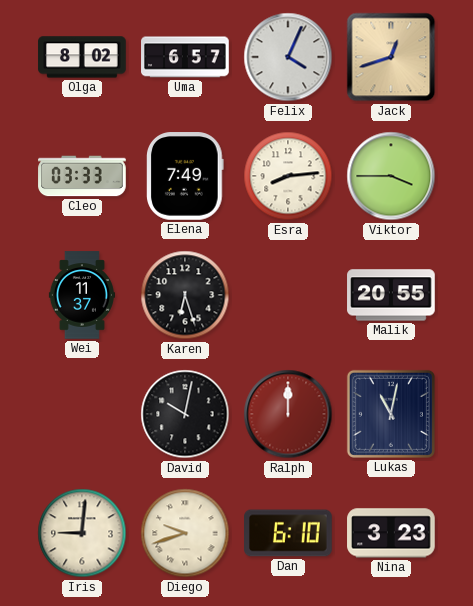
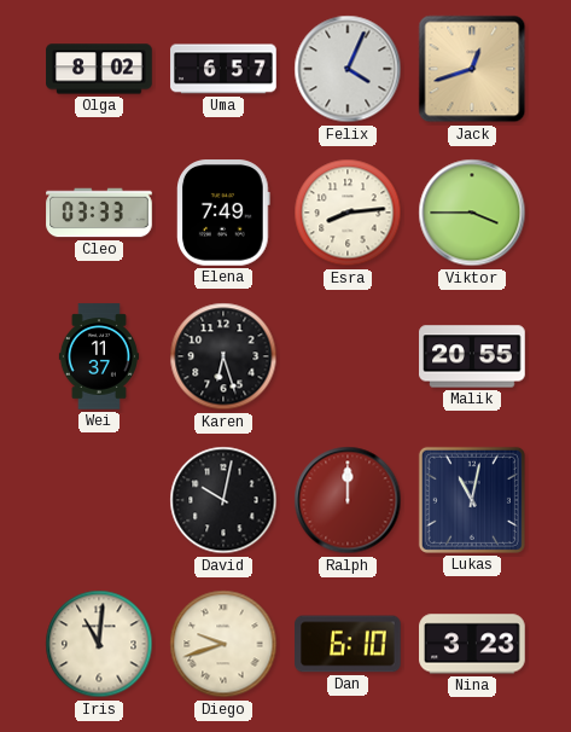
Iris: 9:01 -> 11:01 (99, 644)
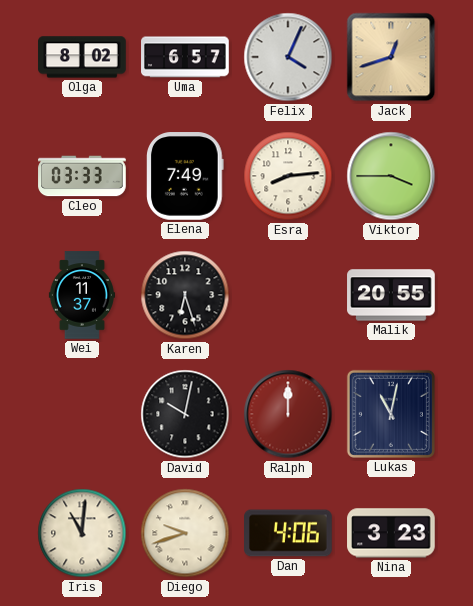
Dan: 6:10 -> 4:06 (288, 533)
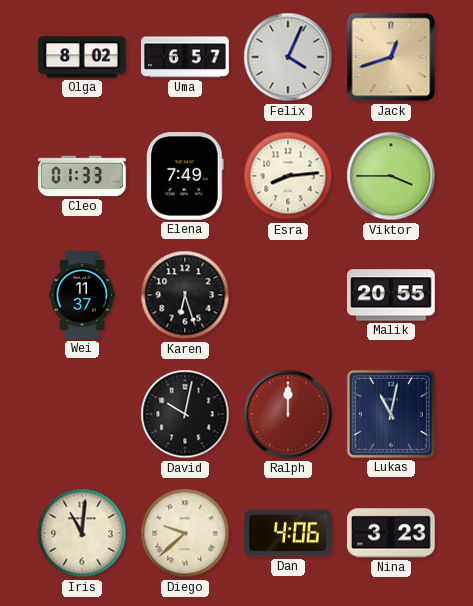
Cleo: 03:33 -> 01:33 (82, 176)
Diego: 9:42 -> 9:38 (185, 533)
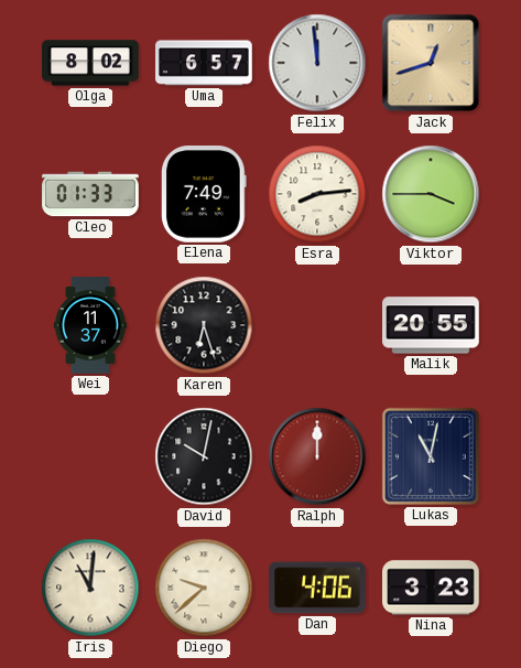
Felix: 4:04 -> 11:59 (317, 63)
